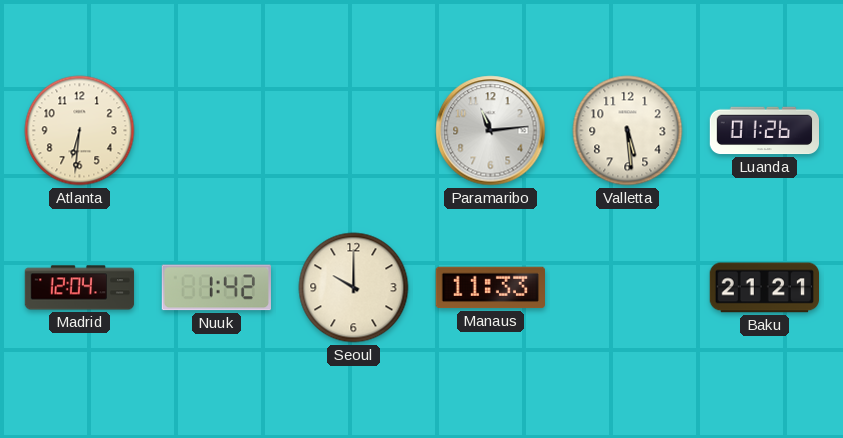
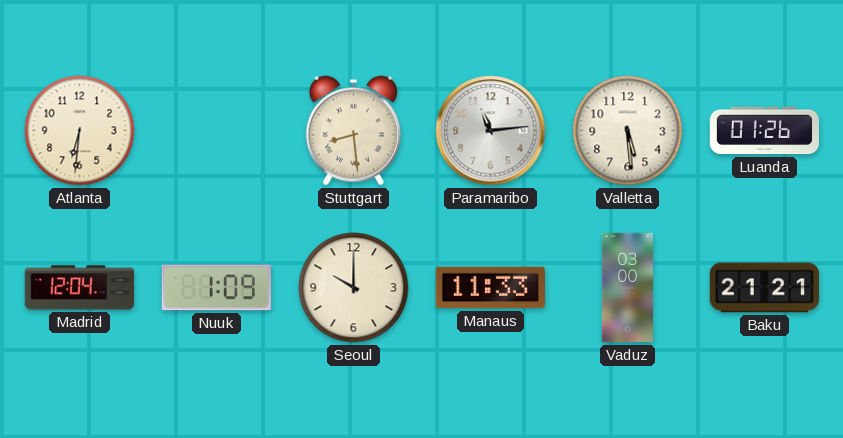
Stuttgart: none -> 8:29 (353, 131)
Nuuk: 1:42 -> 1:09 (216, 288)
Vaduz: none -> 03:00 (627, 288)
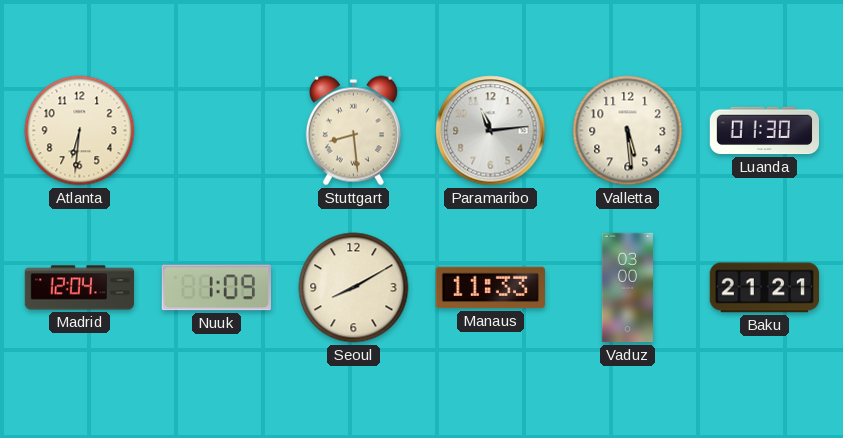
Luanda: 01:26 -> 01:30 (764, 131)
Seoul: 10:00 -> 8:10 (354, 288)
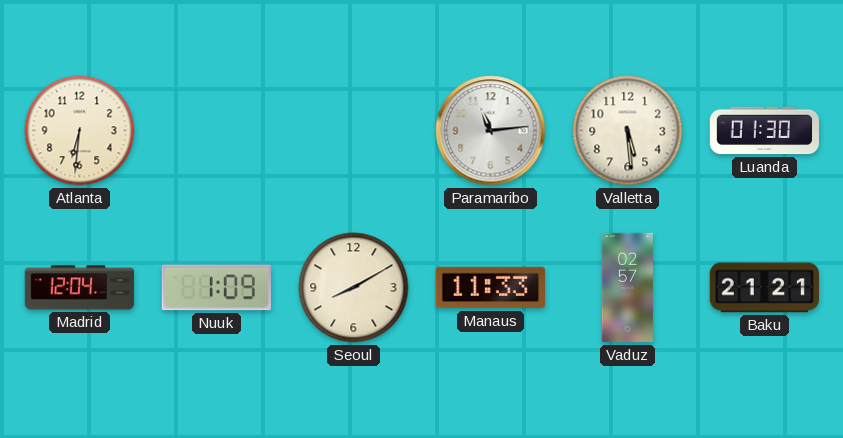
Stuttgart: 8:29 -> none (353, 131)
Vaduz: 03:00 -> 02:57 (627, 288)
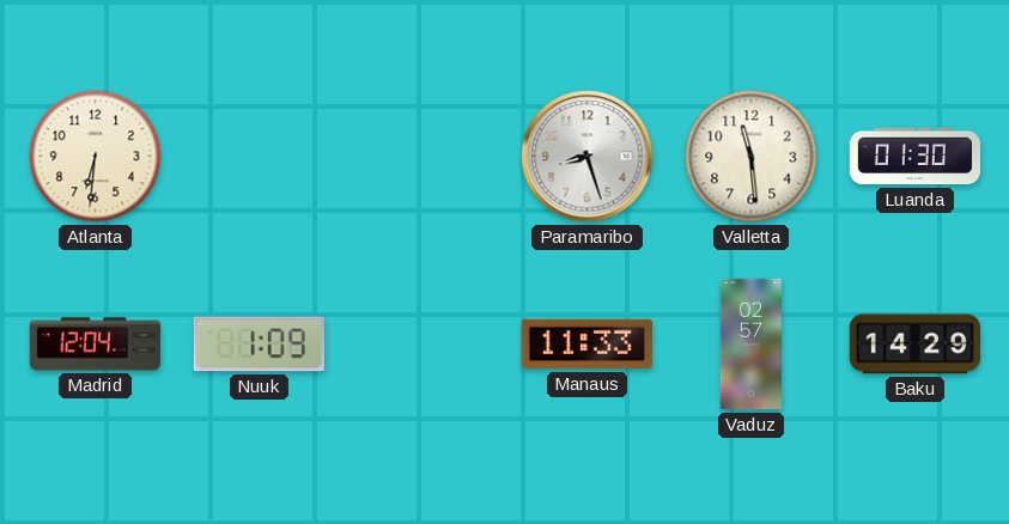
Paramaribo: 11:14 -> 8:27 (588, 157)
Valletta: 5:29 -> 11:29 (752, 157)
Seoul: 8:10 -> none (354, 288)
Baku: 21:21 -> 14:29 (914, 345)
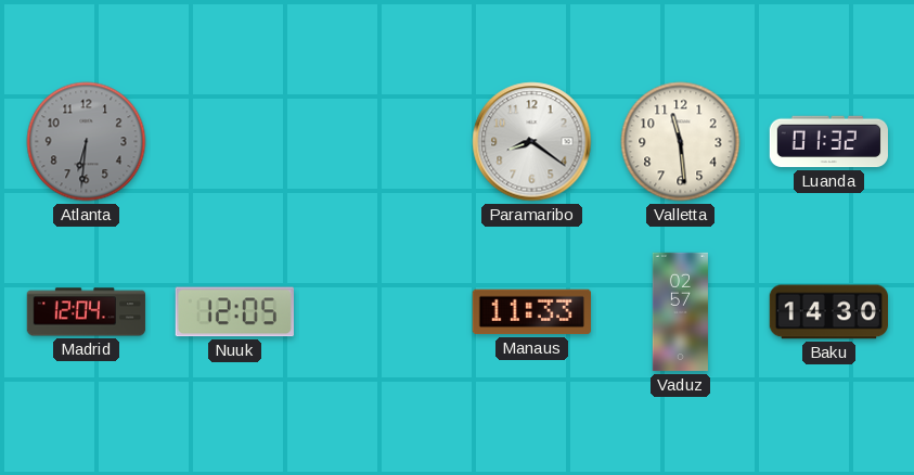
Atlanta dial: cream -> grey (87, 142)
Paramaribo: 8:27 -> 8:21 (532, 142)
Luanda: 01:30 -> 01:32 (828, 142)
Nuuk: 1:09 -> 12:05 (234, 312)
Baku: 14:29 -> 14:30 (828, 312)
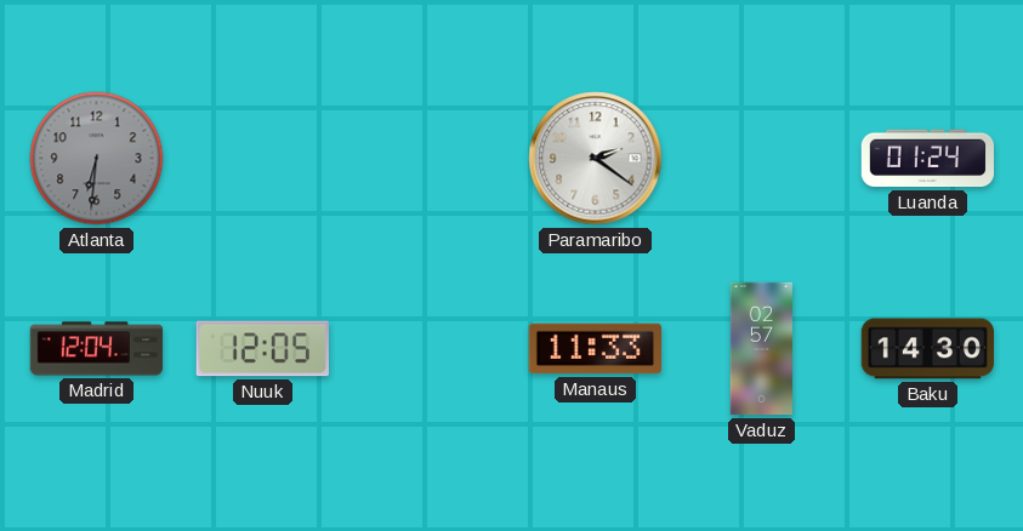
Paramaribo: 8:21 -> 2:21 (596, 159)
Valletta: 11:29 -> none (681, 142)
Luanda: 01:32 -> 01:24 (927, 159)
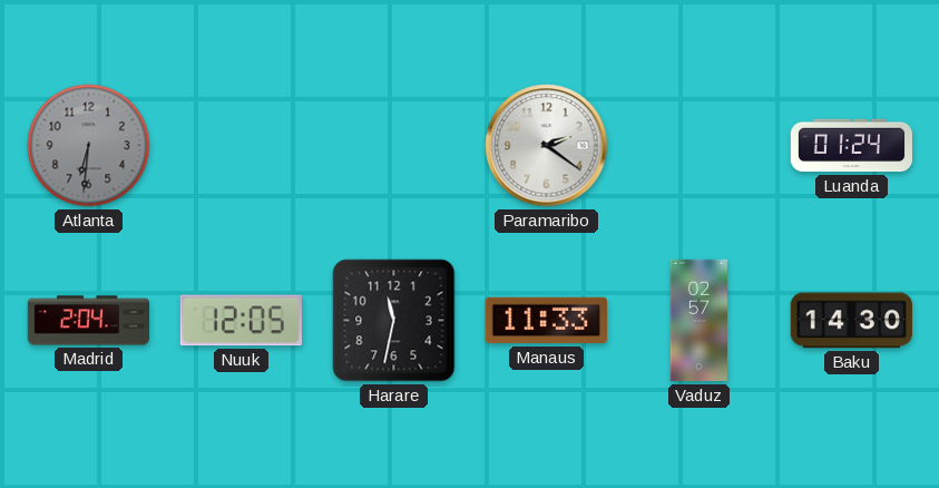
Madrid: 12:04 -> 2:04 (89, 321)
Harare: none -> 11:32 (394, 321)
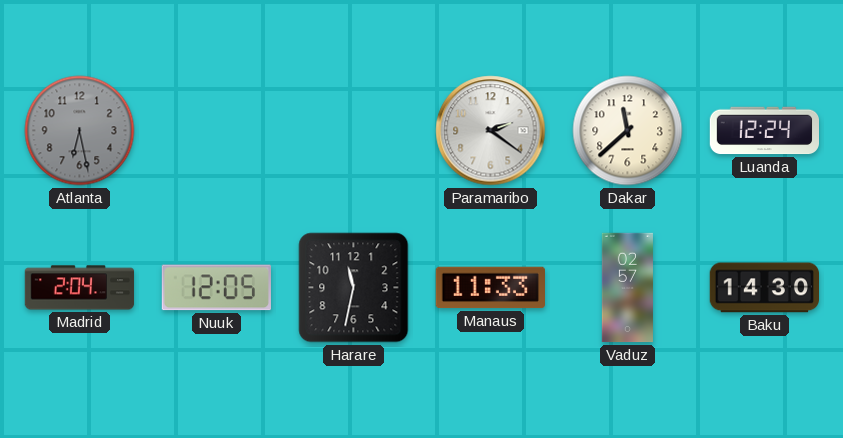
Atlanta: 6:31 -> 6:28 (80, 131)
Dakar: none -> 11:38 (628, 131)
Luanda: 01:24 -> 12:24 (764, 131)
